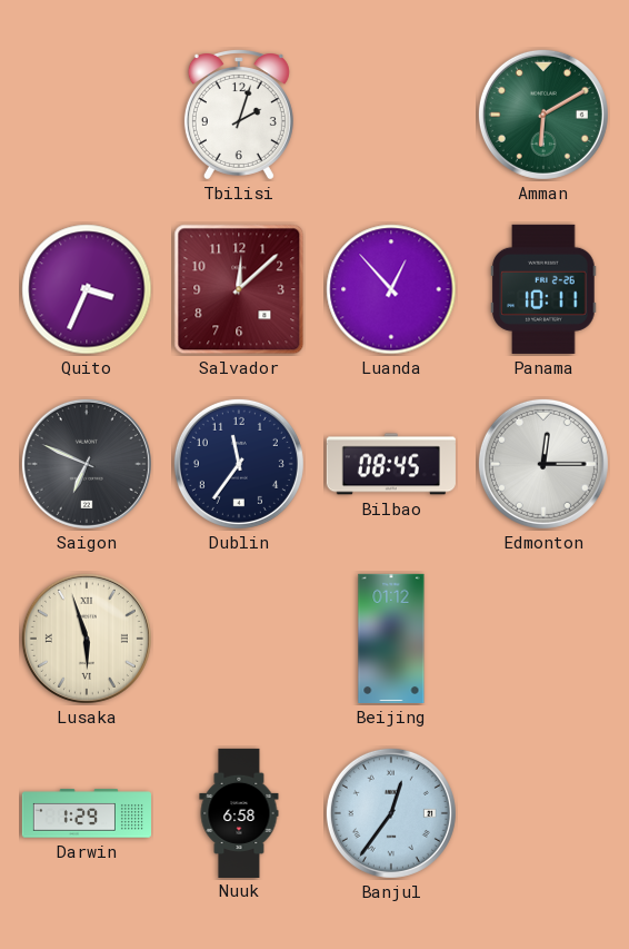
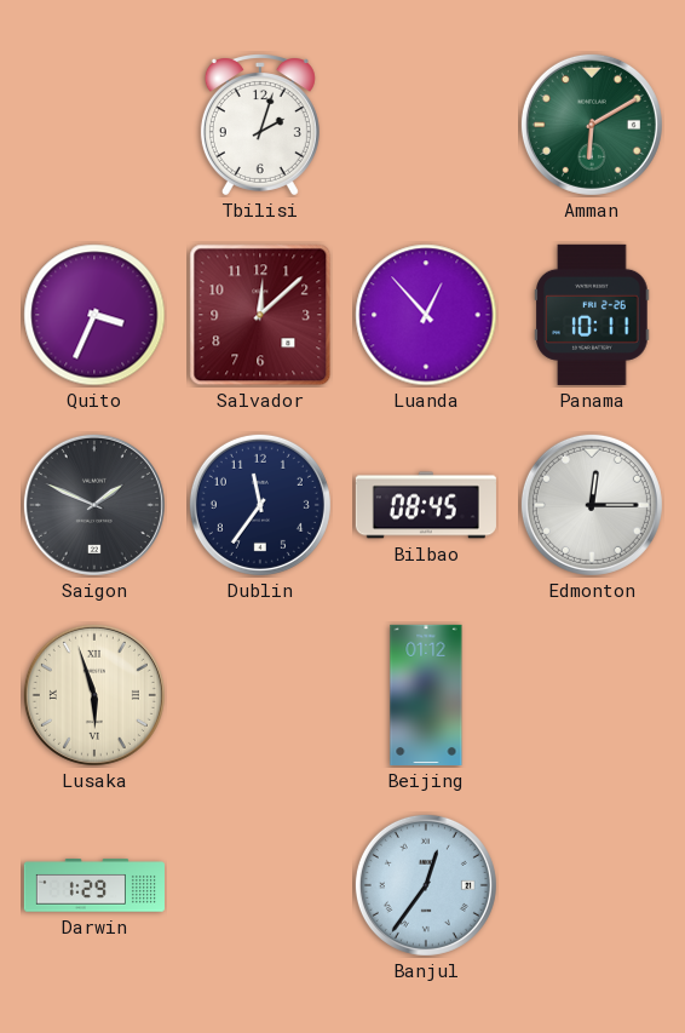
Saigon: 6:49 -> 1:49 (94, 505)
Nuuk: 6:58 -> none (239, 812)
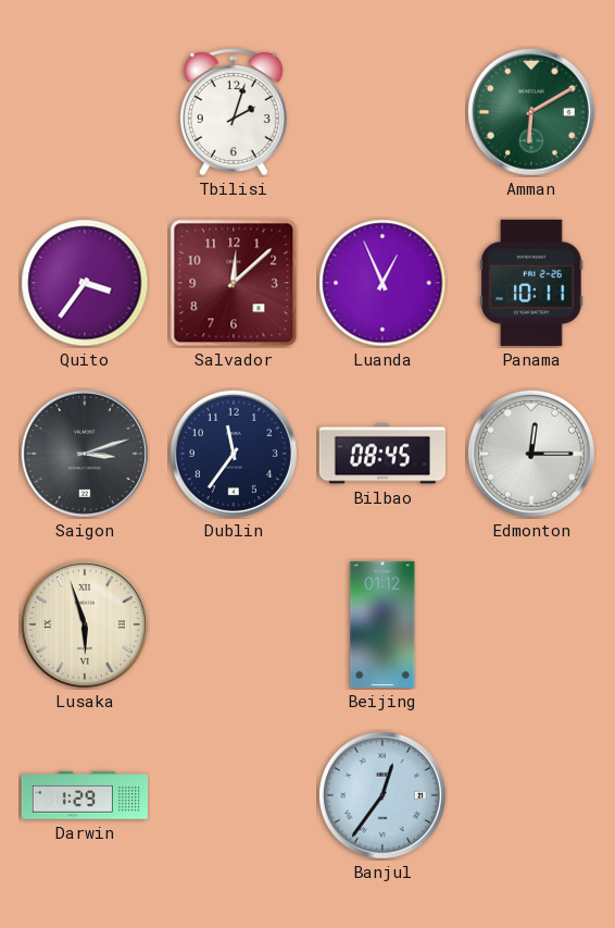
Quito: 3:34 -> 3:36 (85, 283)
Luanda: 12:53 -> 12:56 (382, 283)
Saigon: 1:49 -> 3:12 (85, 454)
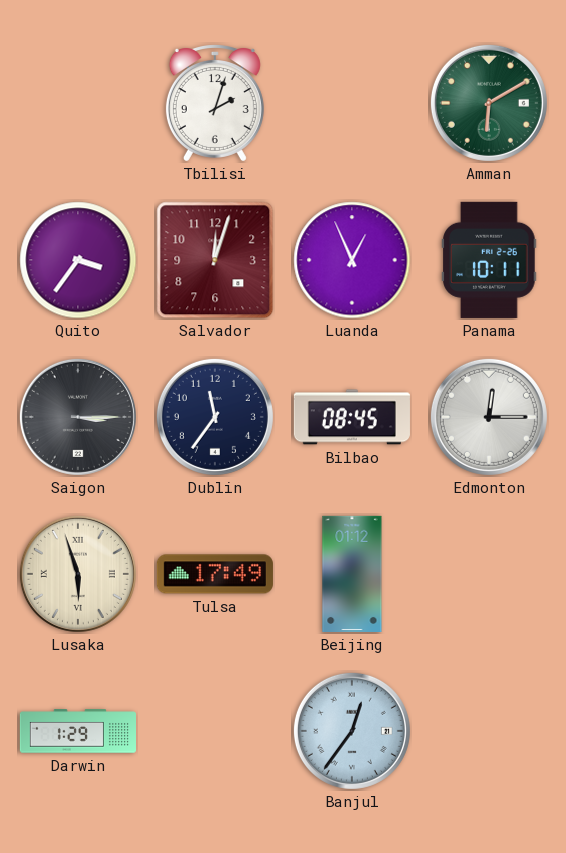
Salvador: 12:08 -> 12:03 (215, 260)
Saigon: 3:12 -> 3:15 (78, 417)
Tulsa: none -> 17:49 (215, 574)
